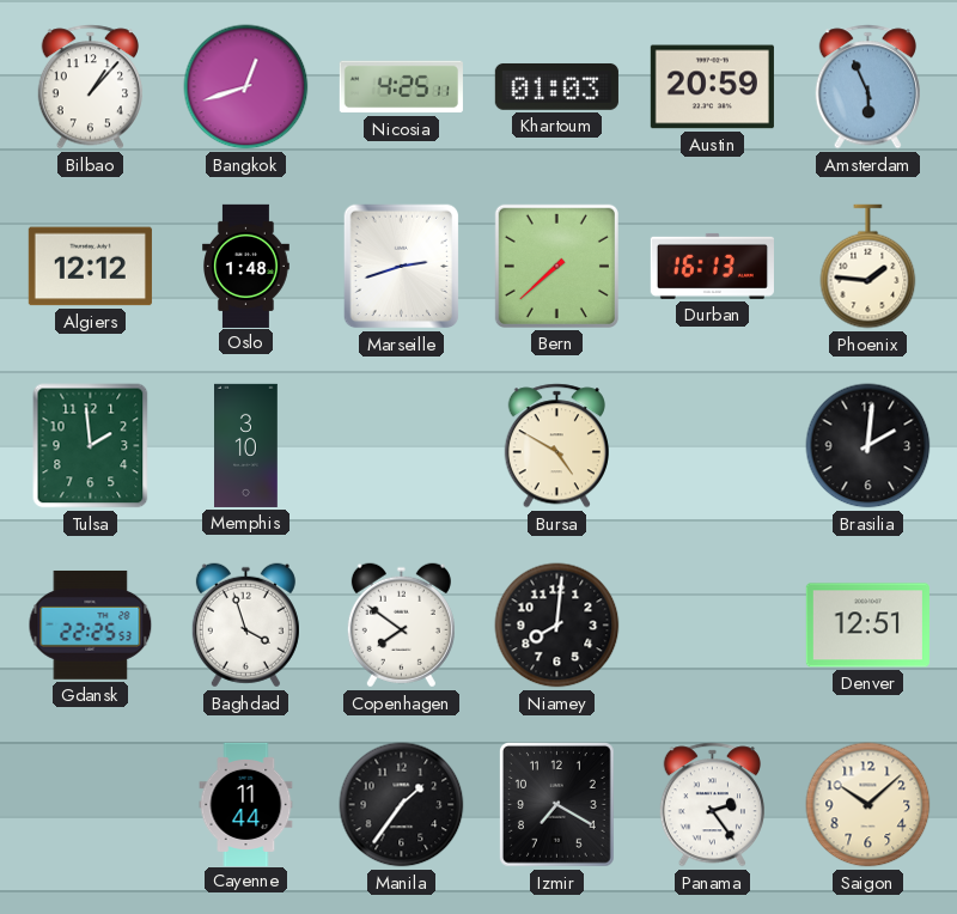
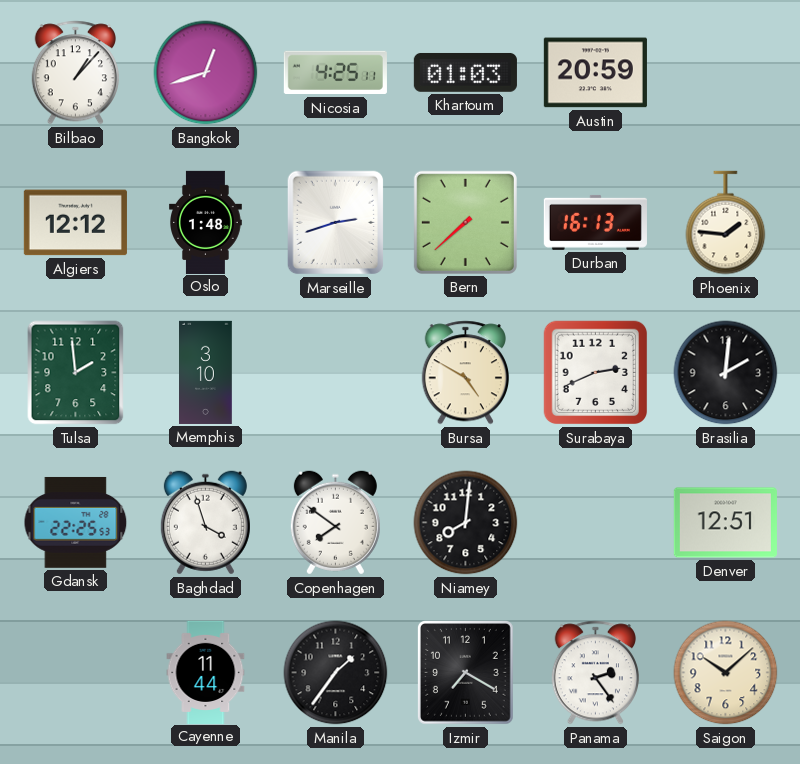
Amsterdam: 5:56 -> none (867, 87)
Surabaya: none -> 2:41 (596, 373)
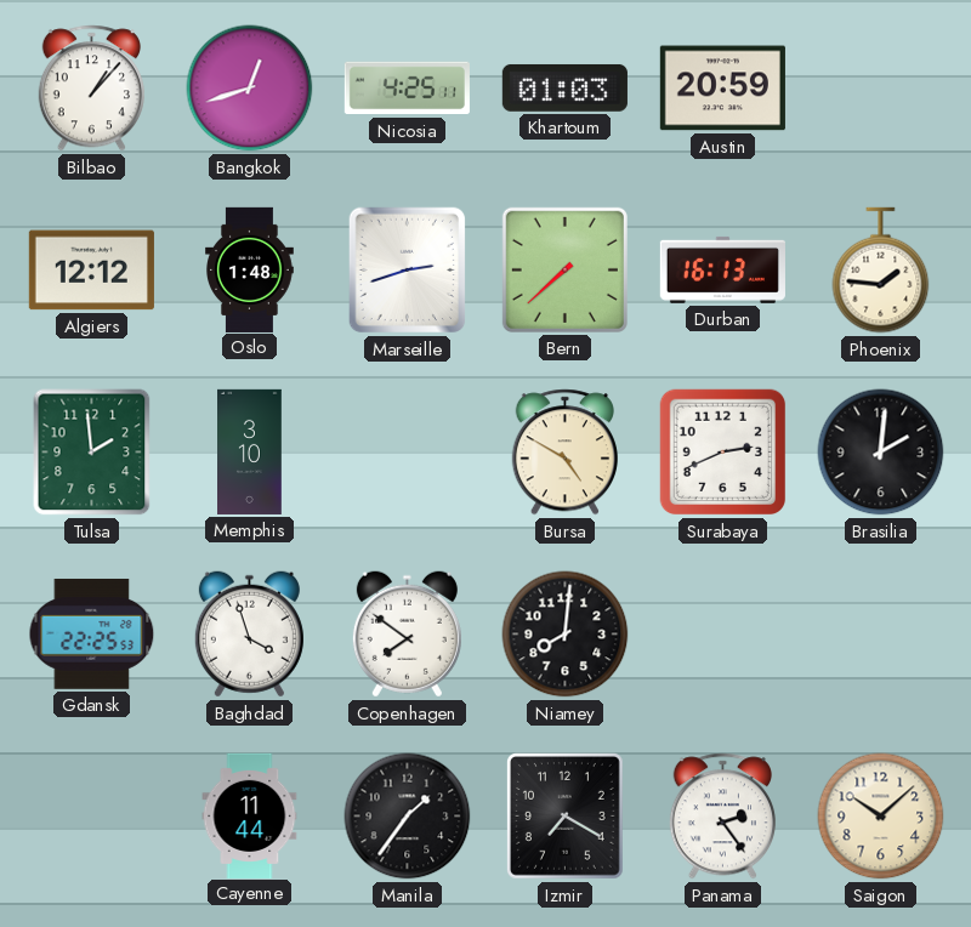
Denver: 12:51 -> none (725, 523)
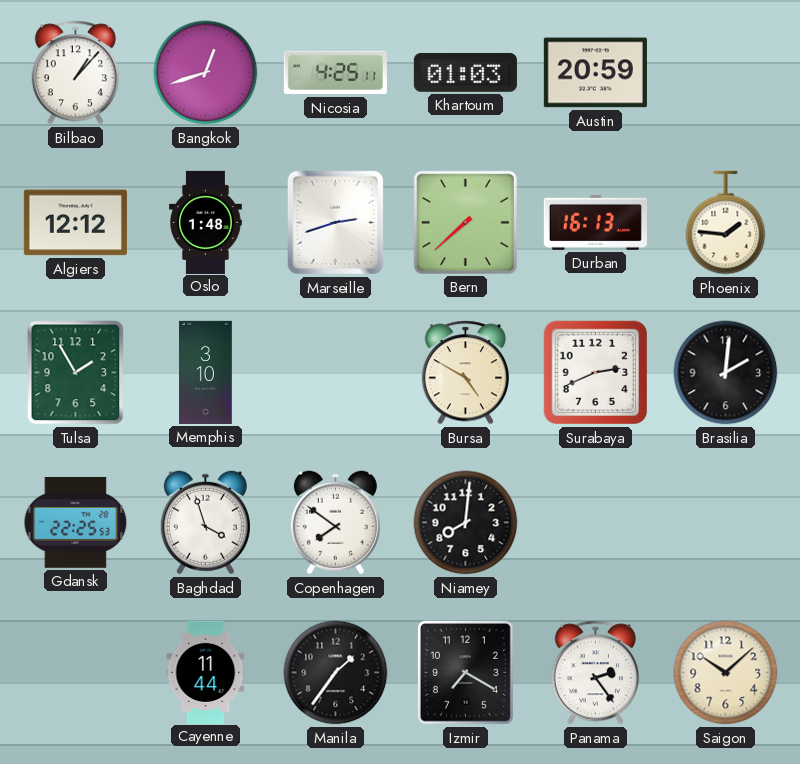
Tulsa: 1:59 -> 1:55 (76, 373)
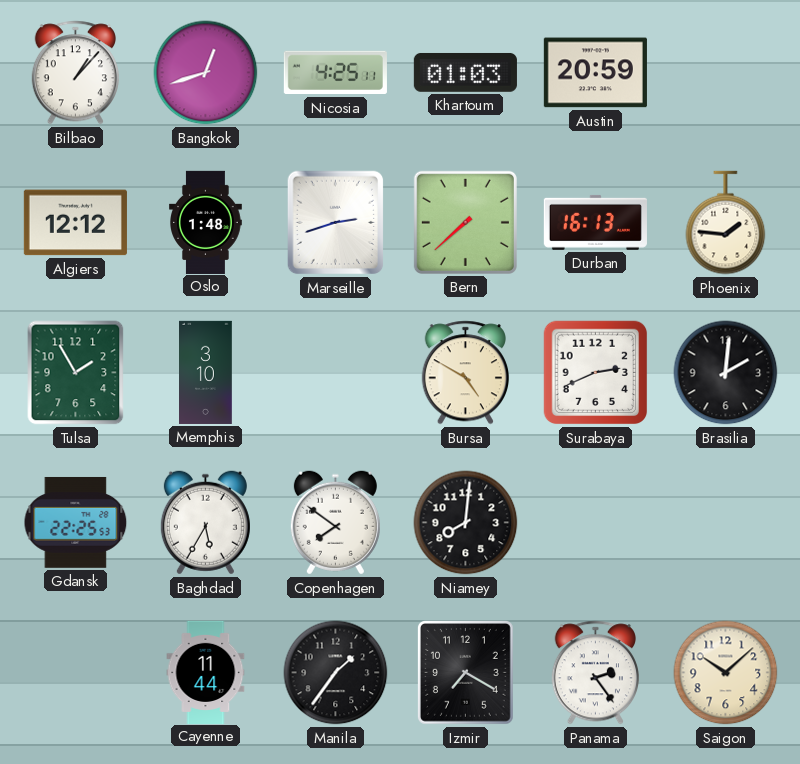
Baghdad: 3:57 -> 5:35 (205, 523)
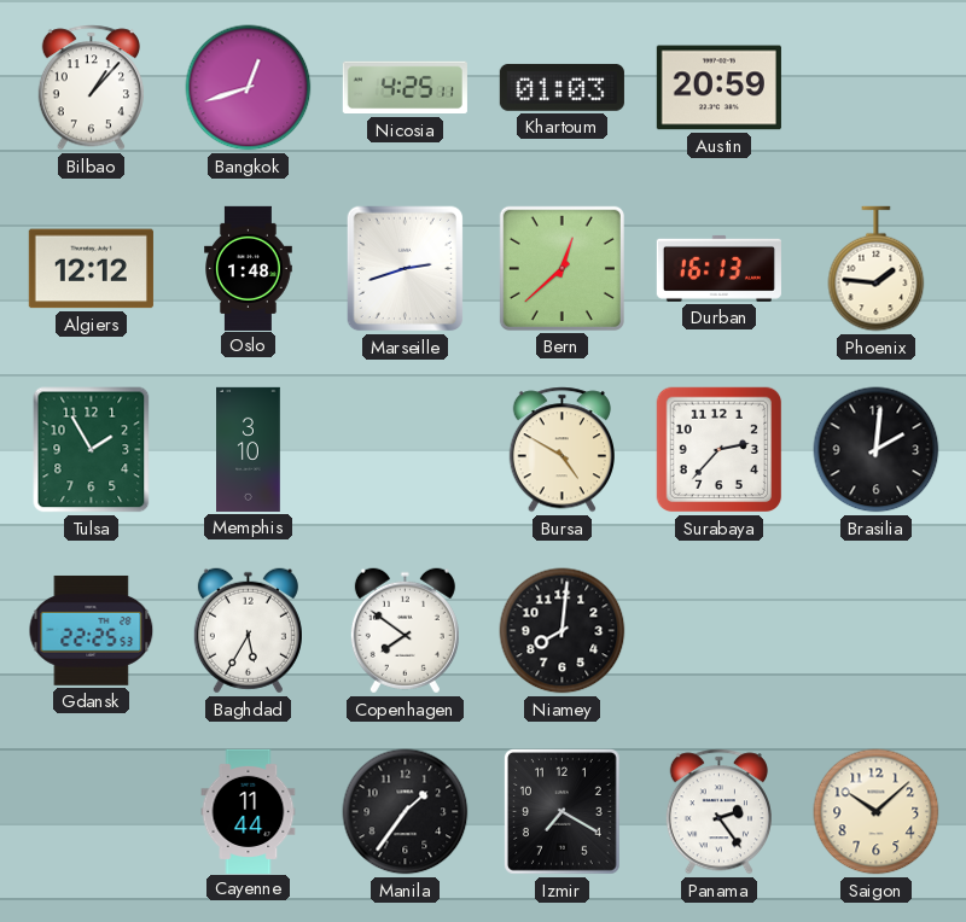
Bern: 7:38 -> 12:38 (561, 268)
Surabaya: 2:41 -> 2:37 (720, 450)
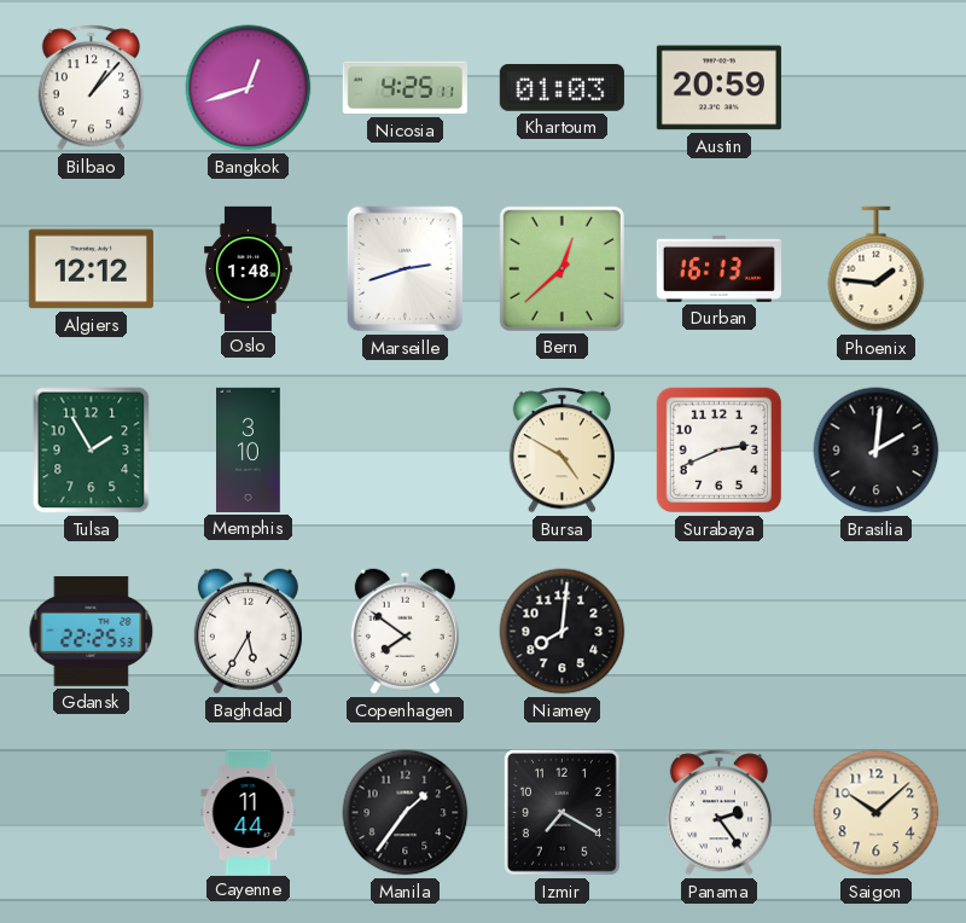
Surabaya: 2:37 -> 2:41 (720, 451)
